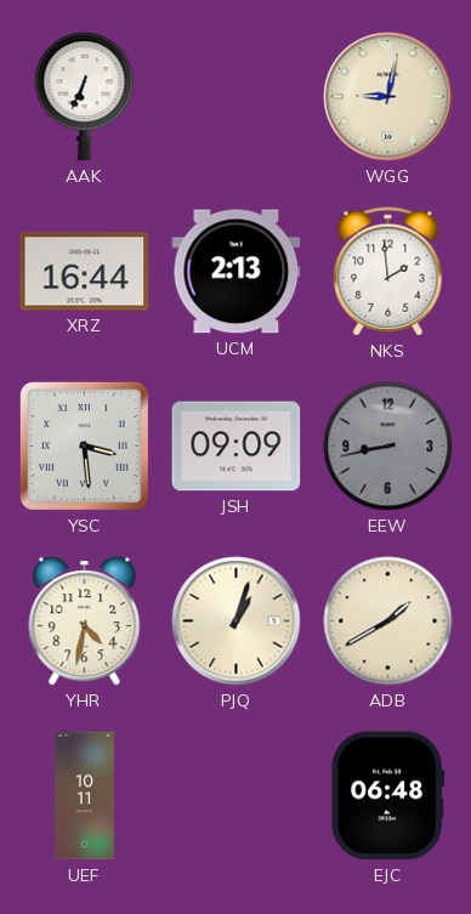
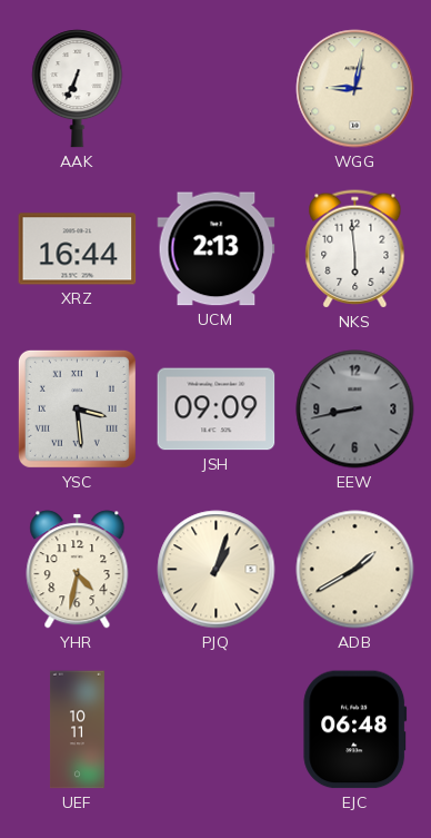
NKS: 1:59 -> 5:59 (355, 249)
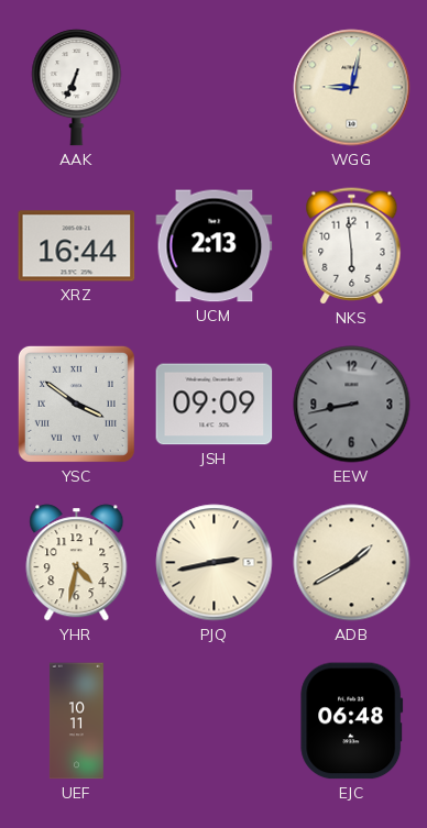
YSC: 3:29 -> 3:51 (76, 404)
PJQ: 1:03 -> 2:43 (215, 563)
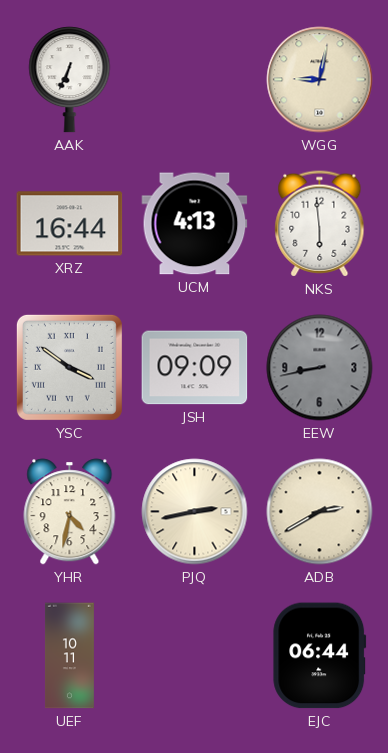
UCM: 2:13 -> 4:13 (195, 224)
ADB: 1:40 -> 2:40 (320, 512)
EJC: 06:48 -> 06:44 (320, 656)
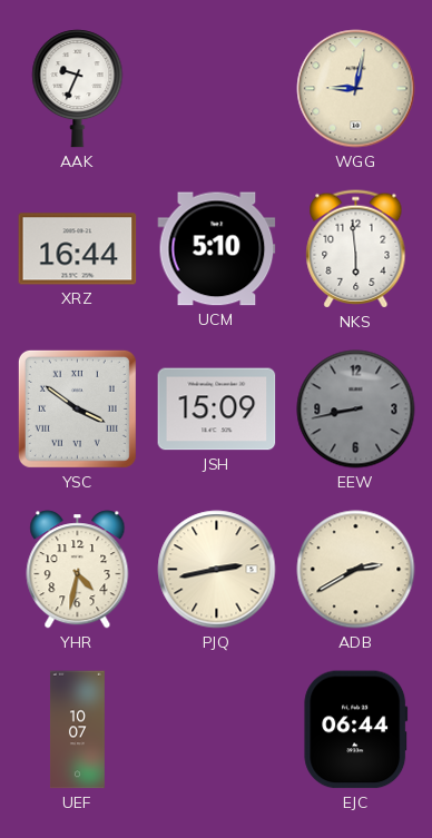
AAK: 6:34 -> 9:34 (78, 89)
UCM: 4:13 -> 5:10 (217, 249)
JSH: 09:09 -> 15:09 (217, 410)
UEF: 10:11 -> 10:07 (77, 730)
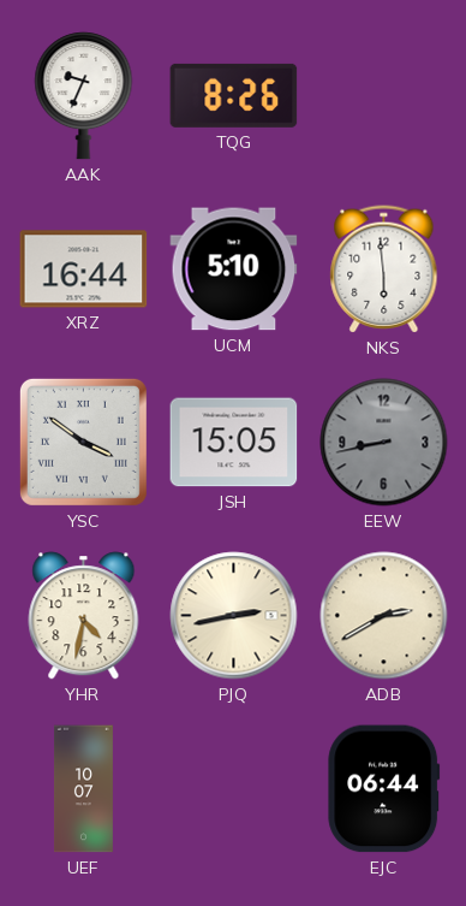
TQG: none -> 8:26 (234, 95)
WGG: 9:02 -> none (356, 89)
JSH: 15:09 -> 15:05 (234, 443)
